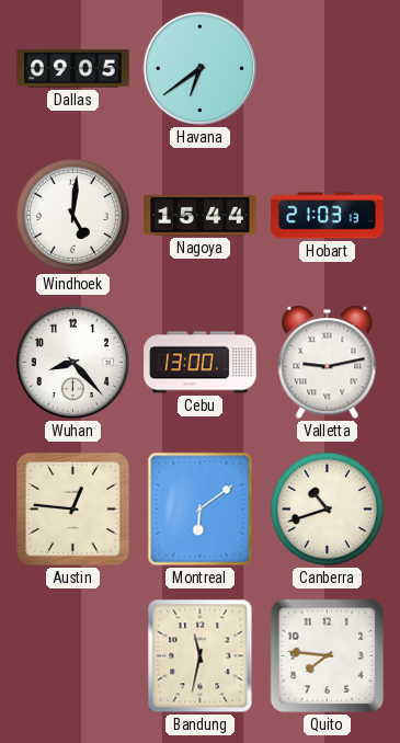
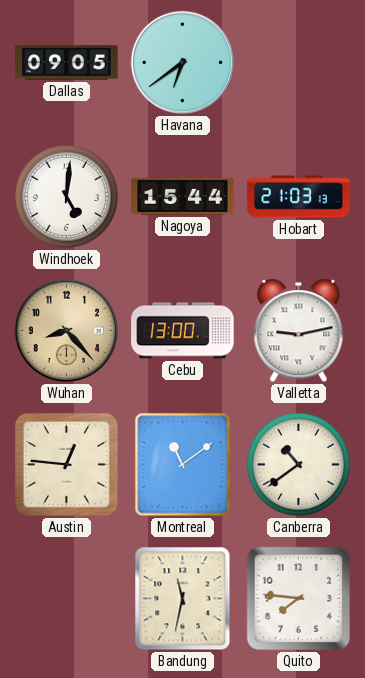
Wuhan dial: white -> champagne (67, 331)
Montreal: 6:09 -> 11:09 (183, 465)
Canberra: 10:42 -> 10:39 (298, 464)
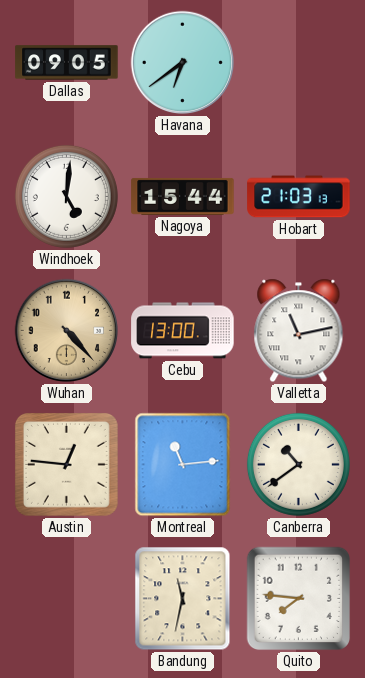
Wuhan: 8:23 -> 4:23 (67, 331)
Valletta: 9:13 -> 11:13 (299, 331)
Montreal: 11:09 -> 11:14 (183, 465)
